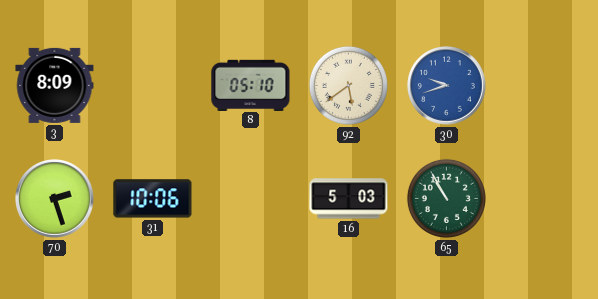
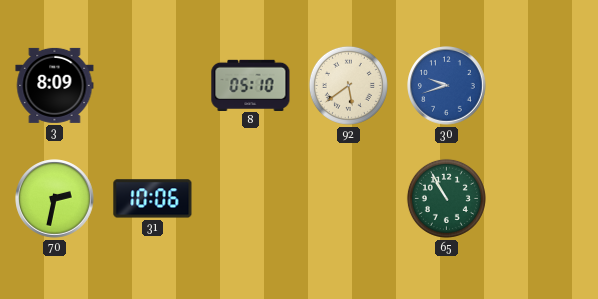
70: 2:27 -> 2:32 (55, 199)
16: 5:03 -> none (349, 199)
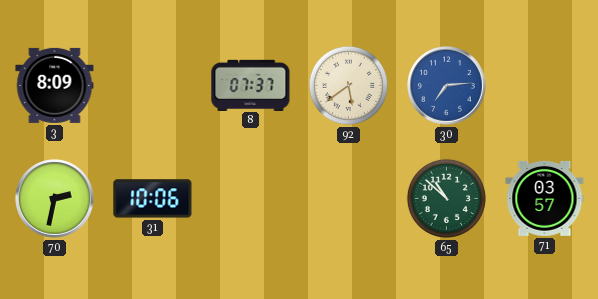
8: 05:10 -> 07:37 (251, 85)
30: 9:42 -> 7:14 (447, 86)
65: 10:55 -> 10:52 (446, 198)
71: none -> 03:57 (545, 198)
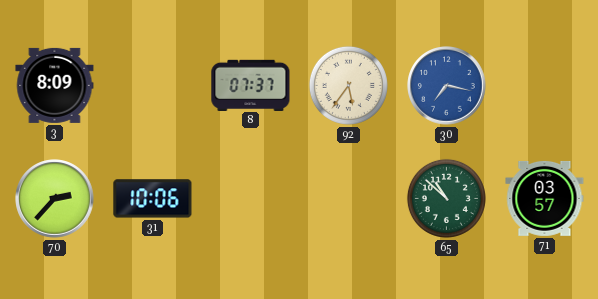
92: 5:39 -> 5:36 (348, 85)
30: 7:14 -> 7:17 (447, 86)
70: 2:32 -> 2:37 (55, 199)
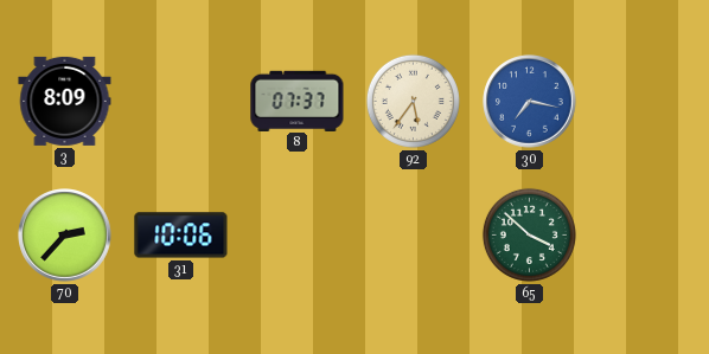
65: 10:52 -> 3:52 (529, 234)
71: 03:57 -> none (545, 198)
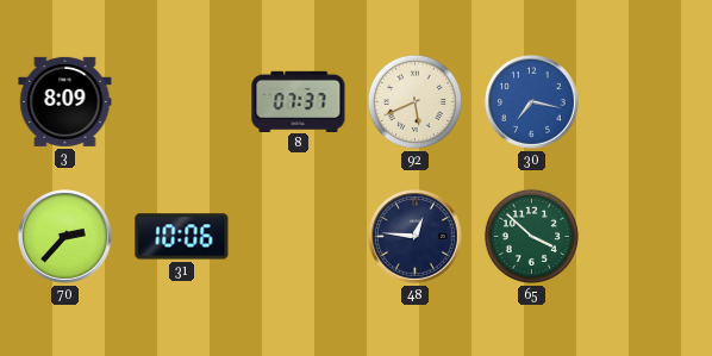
92: 5:36 -> 5:41 (414, 101)
48: none -> 12:46 (416, 237)
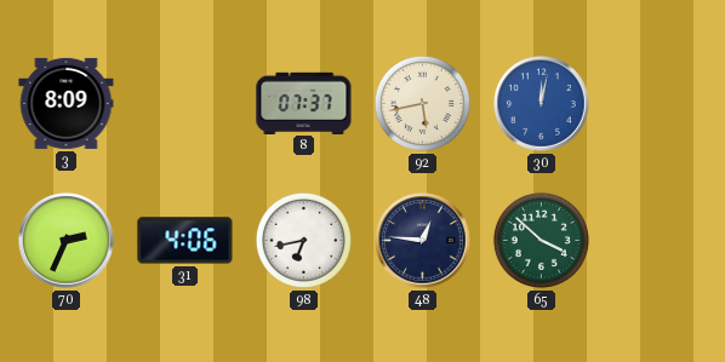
92: 5:41 -> 5:43 (422, 103)
30: 7:17 -> 12:02 (542, 104)
70: 2:37 -> 2:34 (67, 241)
31: 10:06 -> 4:06 (185, 241)
98: none -> 6:43 (303, 240)
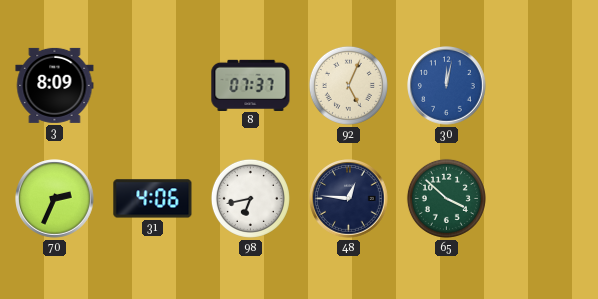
92: 5:43 -> 5:04 (348, 85)
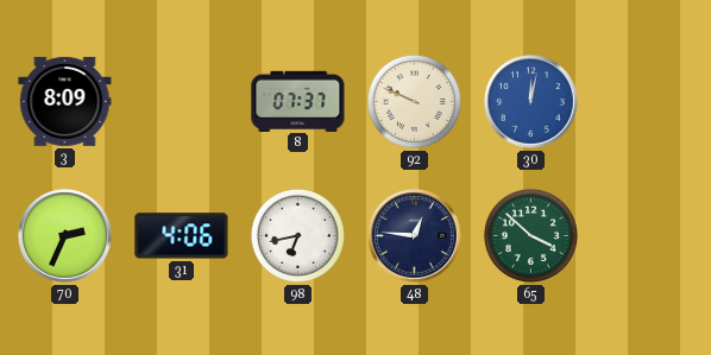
92: 5:04 -> 9:49 (414, 101)
